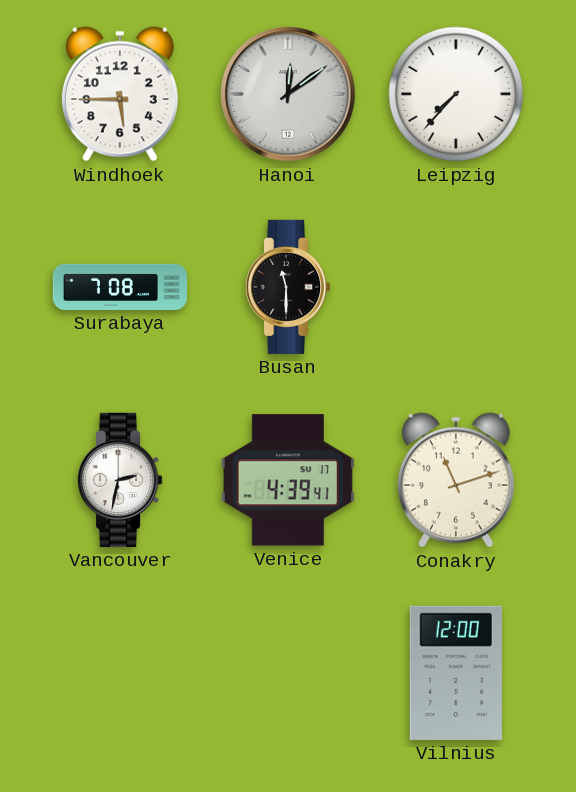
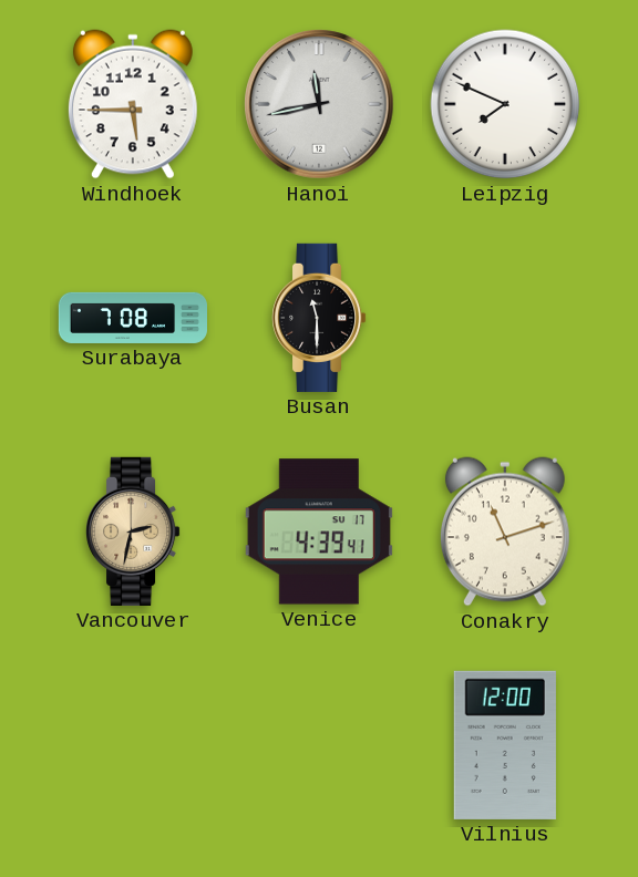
Hanoi: 12:09 -> 11:43 (319, 104)
Leipzig: 7:37 -> 7:49 (505, 104)
Vancouver dial: white -> champagne (134, 532)
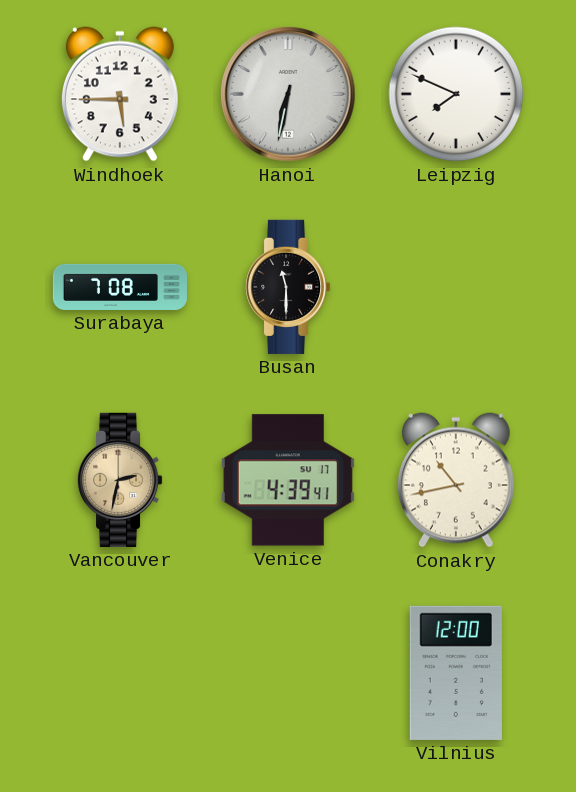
Hanoi: 11:43 -> 6:32 (288, 94)
Conakry: 11:12 -> 10:43 (456, 480)
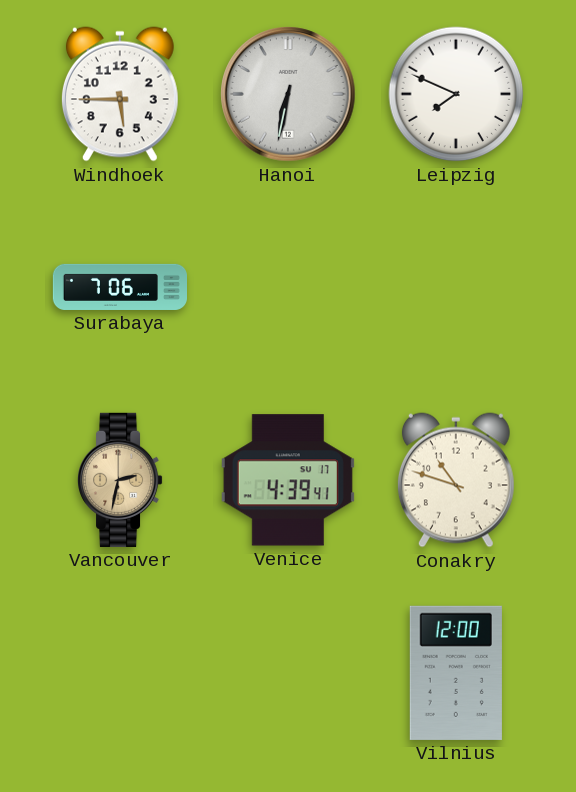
Surabaya: 7:08 -> 7:06 (119, 287)
Busan: 11:30 -> none (289, 287)
Conakry: 10:43 -> 10:48 (456, 480)
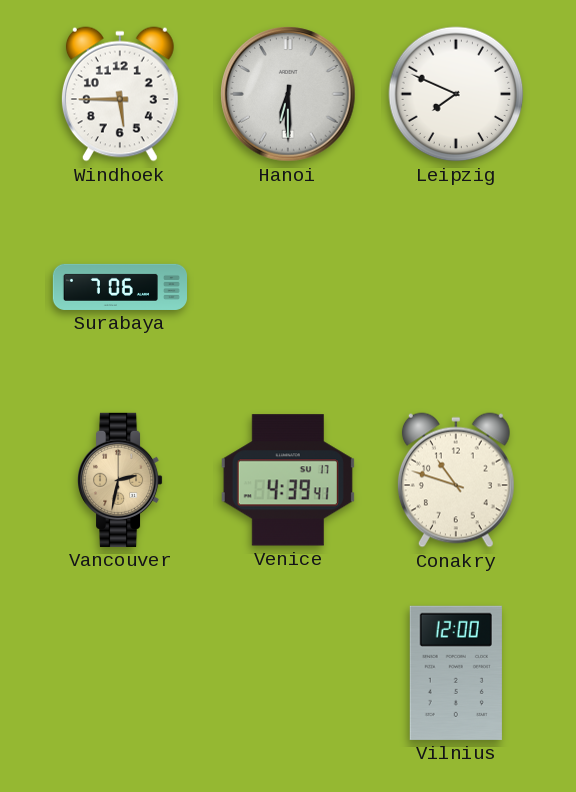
Hanoi: 6:32 -> 6:30 (288, 94)
